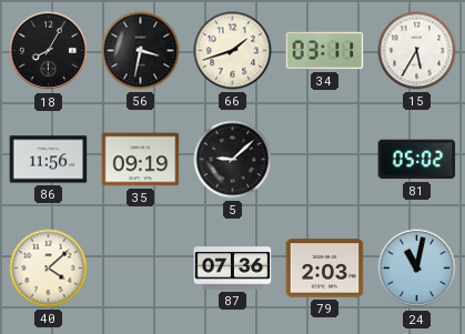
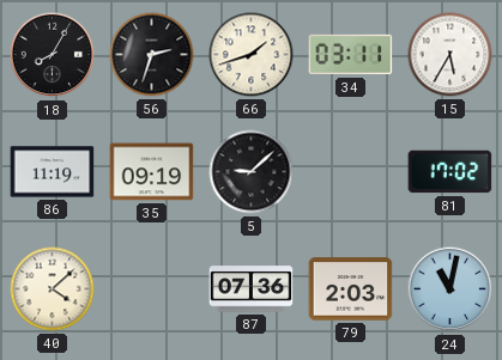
56: 3:32 -> 2:33 (152, 55)
86: 11:56 -> 11:19 (53, 172)
81: 05:02 -> 17:02 (450, 172)
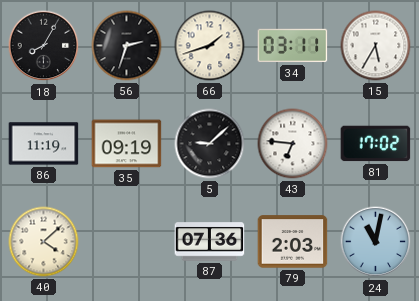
43: none -> 6:46 (293, 144)
